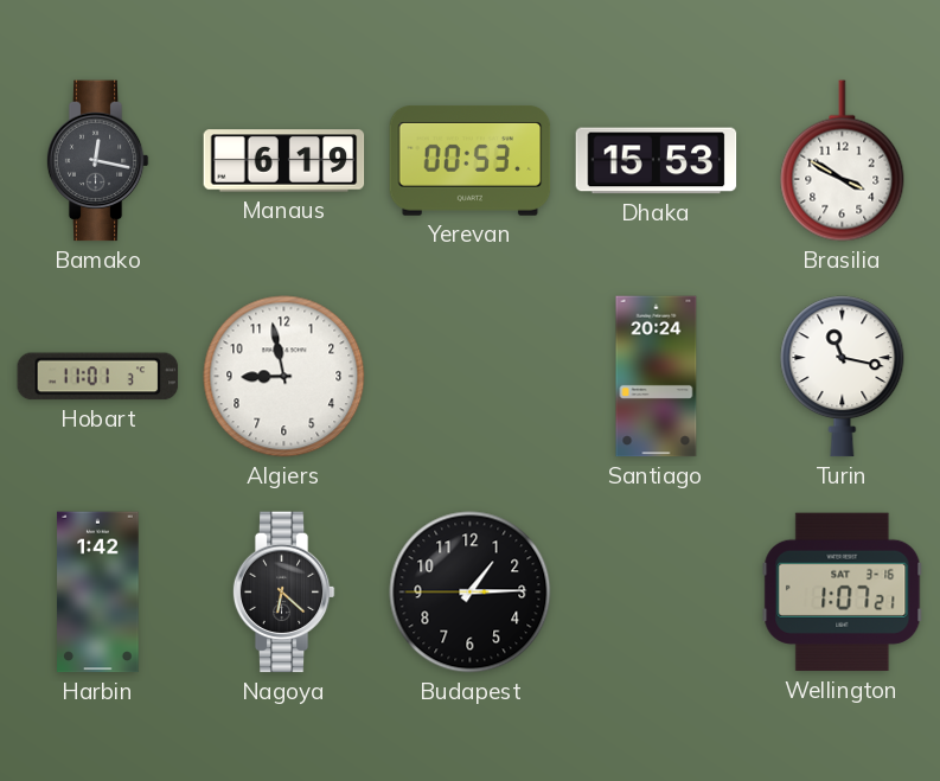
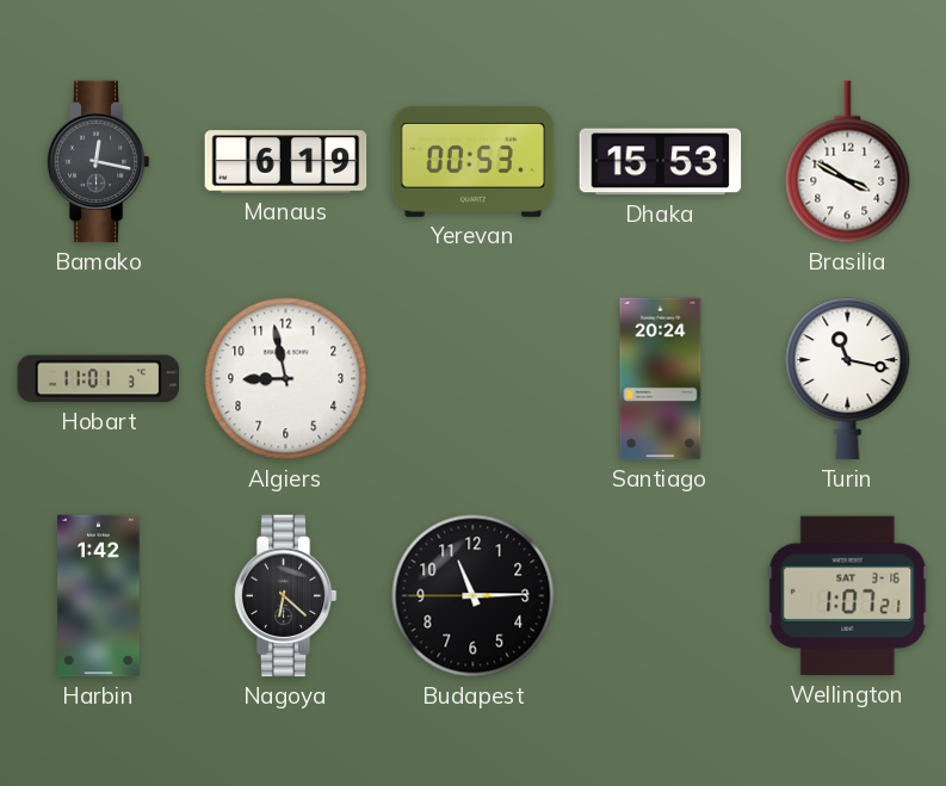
Budapest: 1:14 -> 11:14 (474, 596)
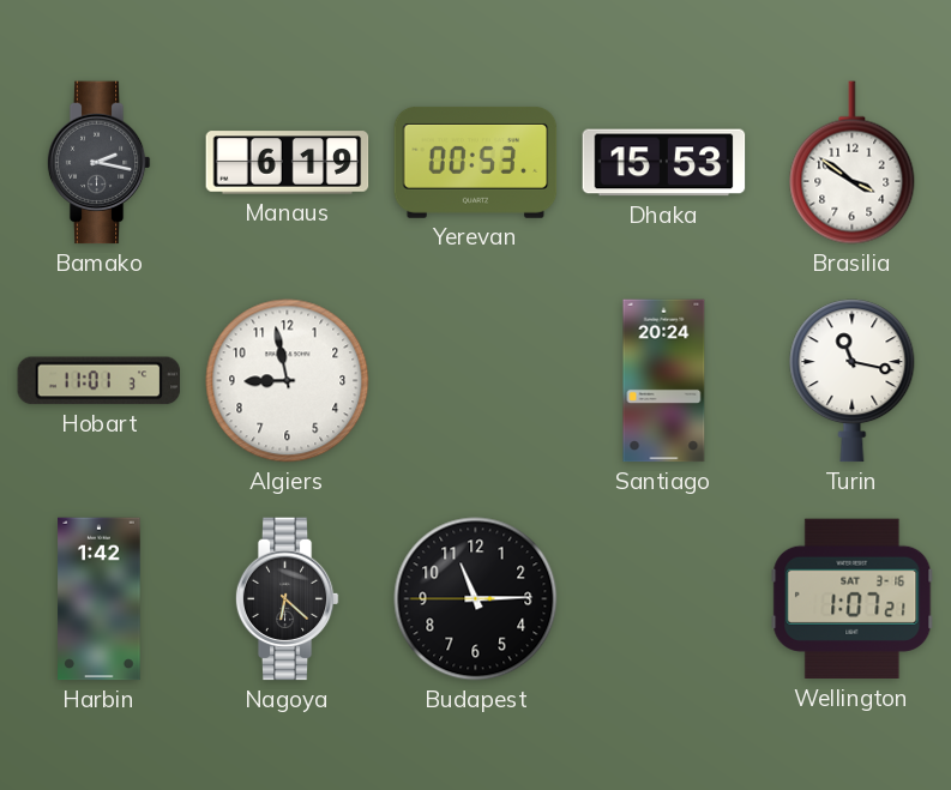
Bamako: 12:17 -> 2:17 (98, 163)
Brasilia: 3:50 -> 3:51 (853, 163)
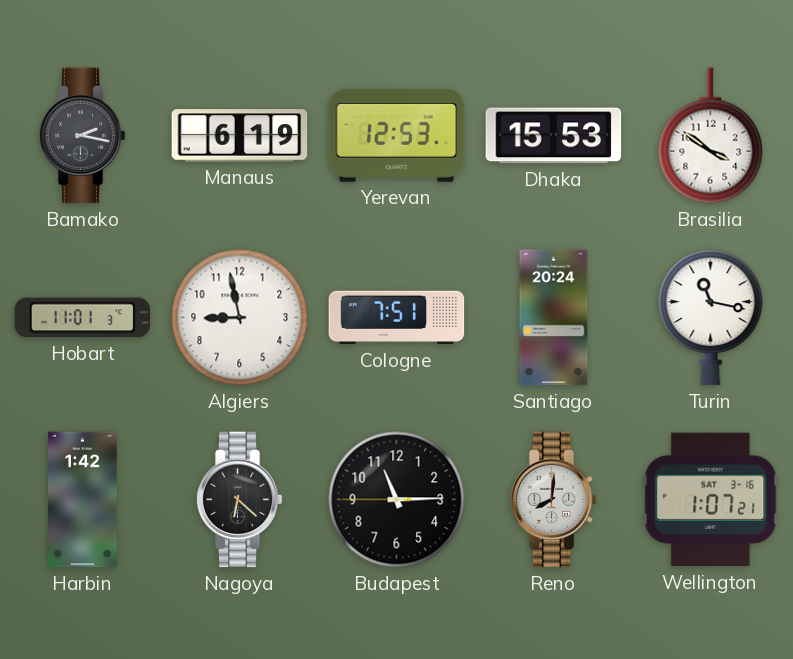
Yerevan: 00:53 -> 12:53 (397, 135)
Cologne: none -> 7:51 (397, 318)
Reno: none -> 8:01 (553, 500)
